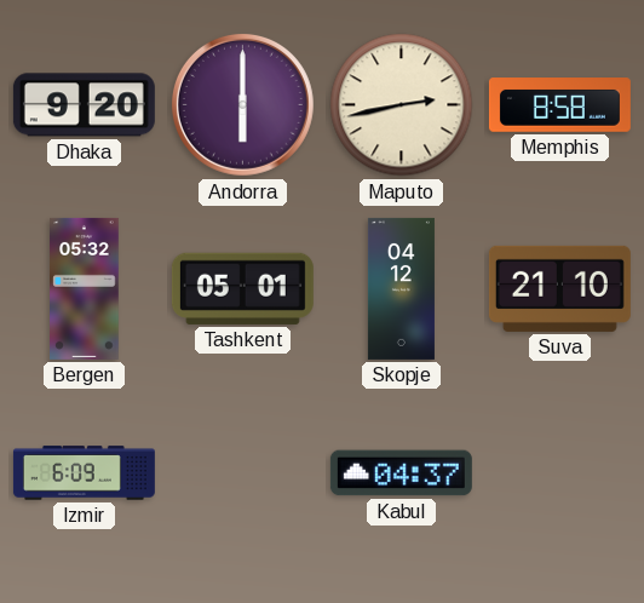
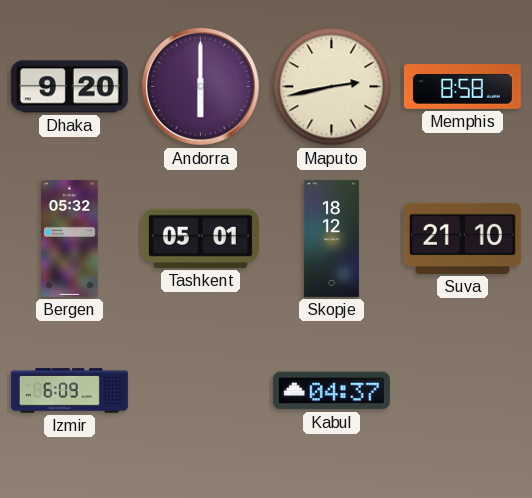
Skopje: 04:12 -> 18:12 (331, 238)
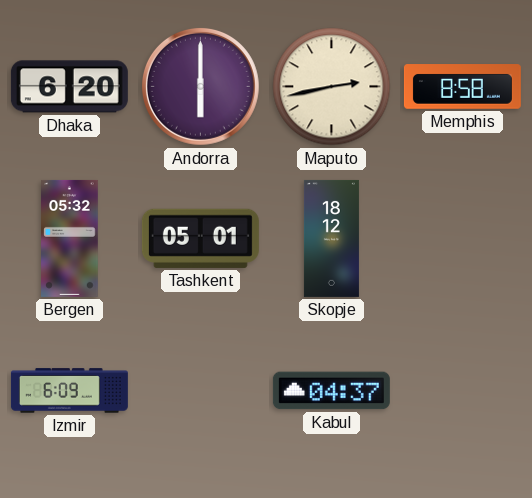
Dhaka: 9:20 -> 6:20 (69, 87)
Suva: 21:10 -> none (462, 238)
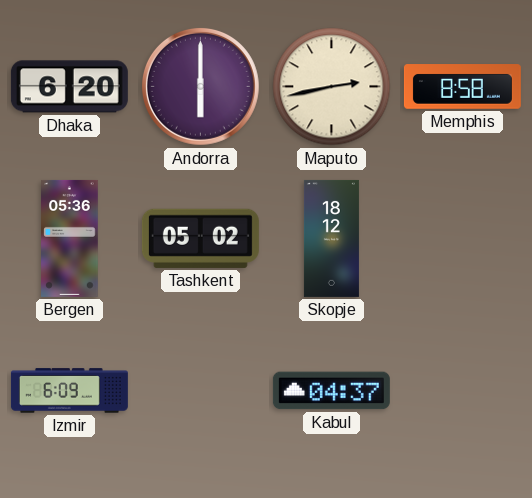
Bergen: 05:32 -> 05:36 (70, 238)
Tashkent: 05:01 -> 05:02 (200, 238)
